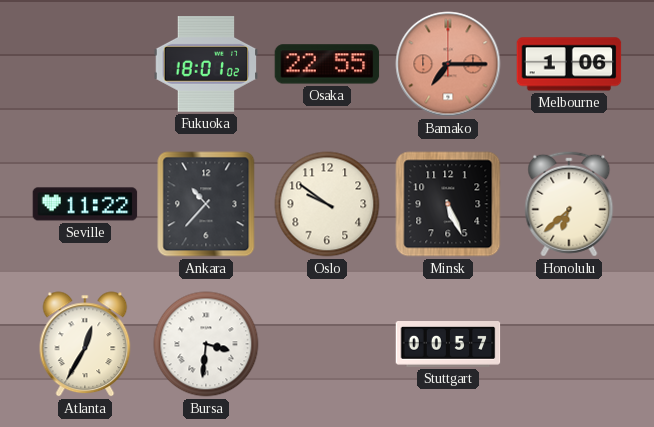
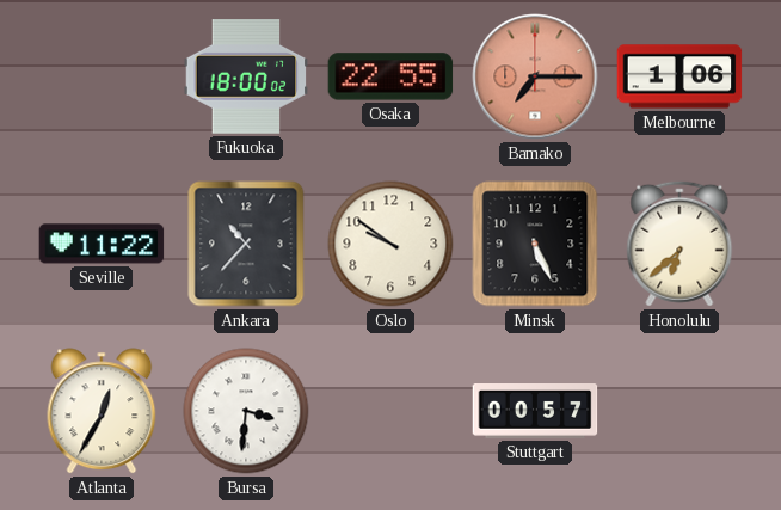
Fukuoka: 18:01 -> 18:00 (246, 78)
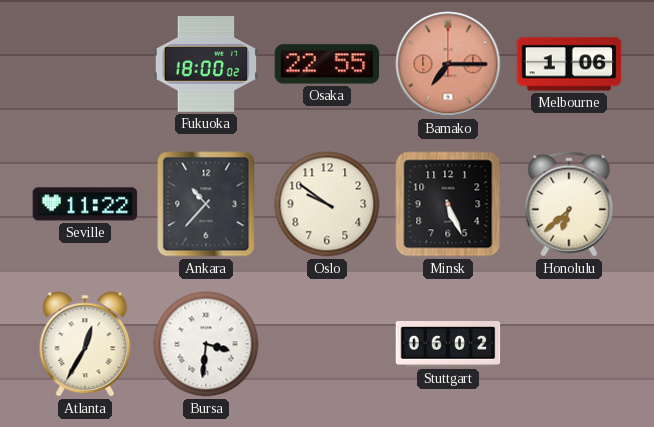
Stuttgart: 00:57 -> 06:02 (448, 345)
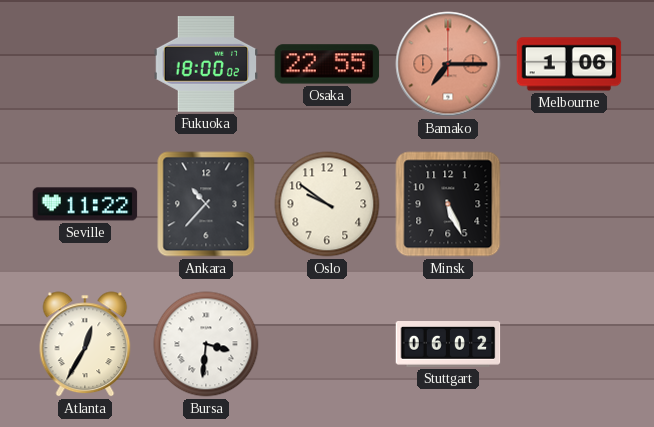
Honolulu: 6:38 -> none (569, 204)
